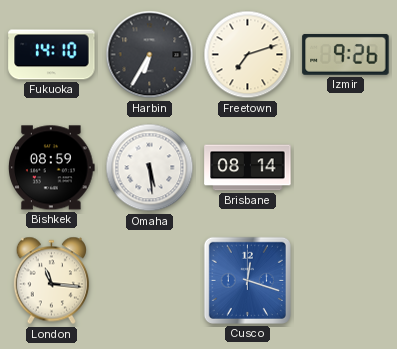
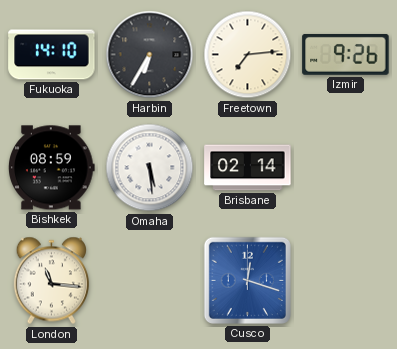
Freetown: 7:12 -> 7:14 (248, 55)
Brisbane: 08:14 -> 02:14 (248, 168)
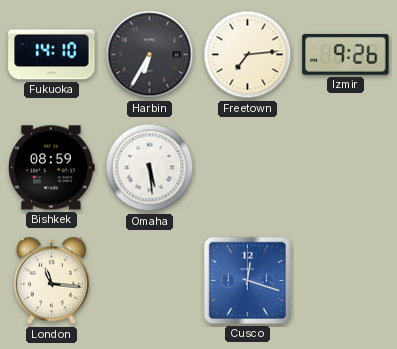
Brisbane: 02:14 -> none (248, 168)
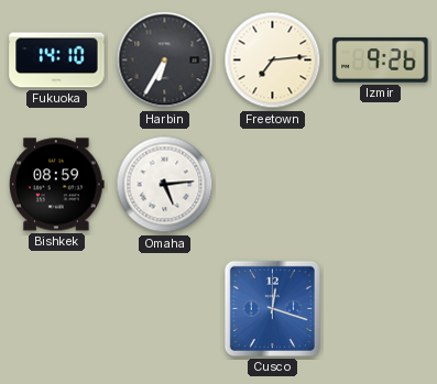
Omaha: 5:29 -> 5:14 (165, 185)
London: 11:16 -> none (51, 281)
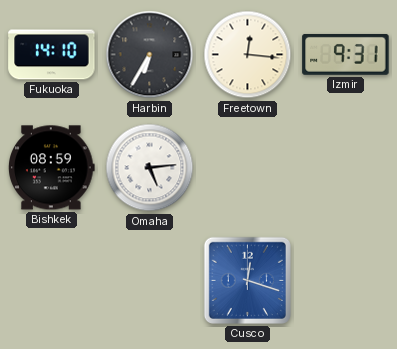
Freetown: 7:14 -> 12:16 (248, 55)
Izmir: 9:26 -> 9:31 (346, 54)
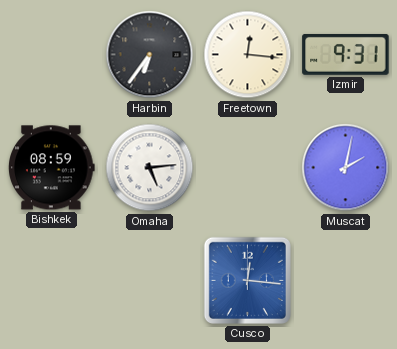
Fukuoka: 14:10 -> none (52, 55)
Harbin: 6:35 -> 6:36 (150, 55)
Muscat: none -> 2:02 (346, 168)
Cusco: 12:18 -> 12:16 (247, 280)
